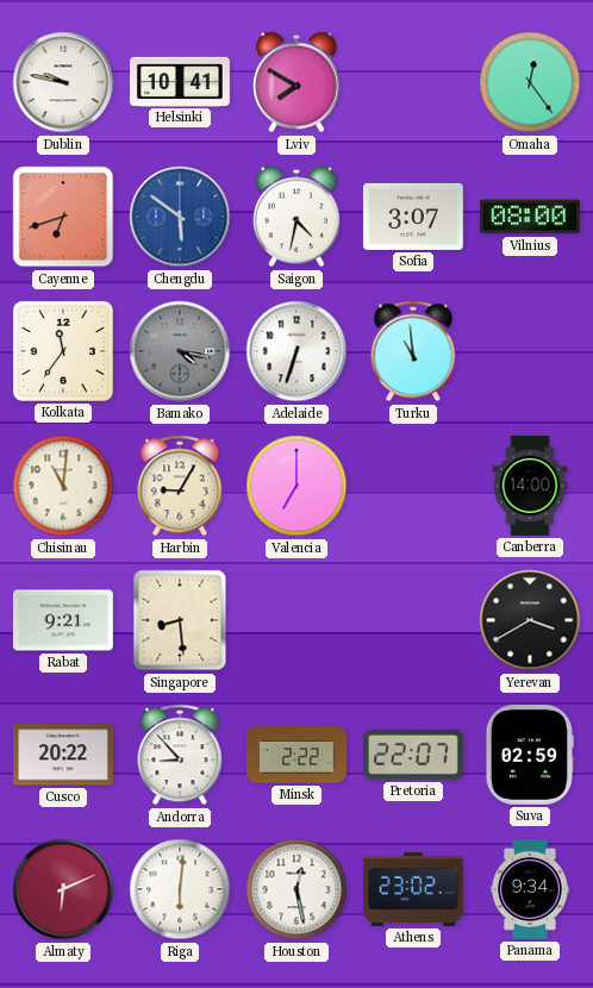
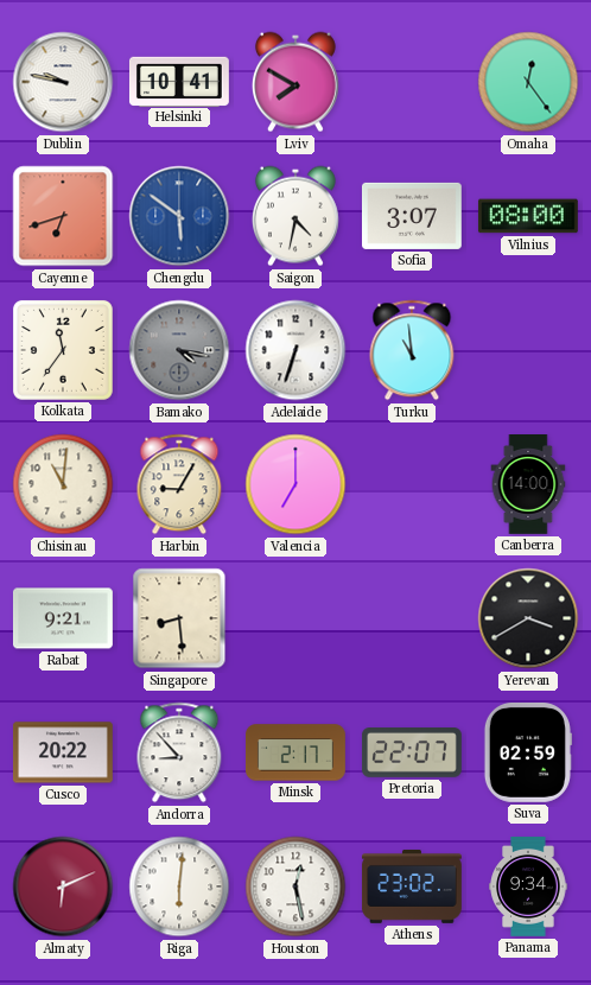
Minsk: 2:22 -> 2:17 (297, 752)
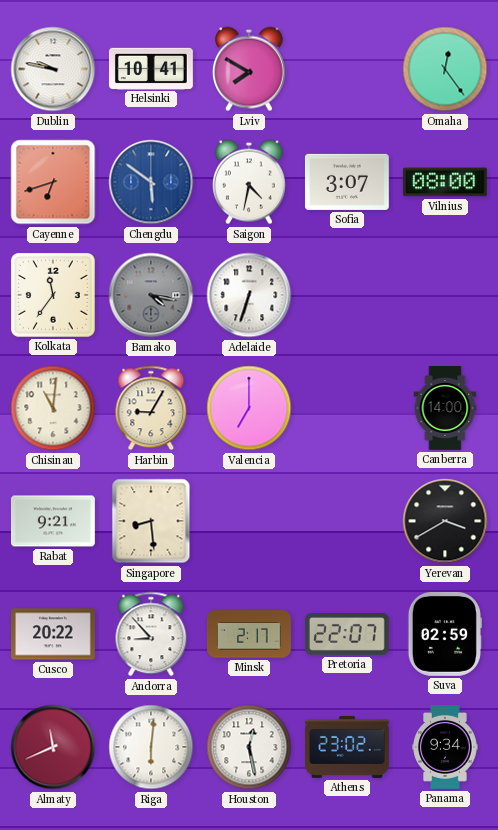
Turku: 10:59 -> none (412, 350)
Almaty: 6:11 -> 11:41 (53, 747)
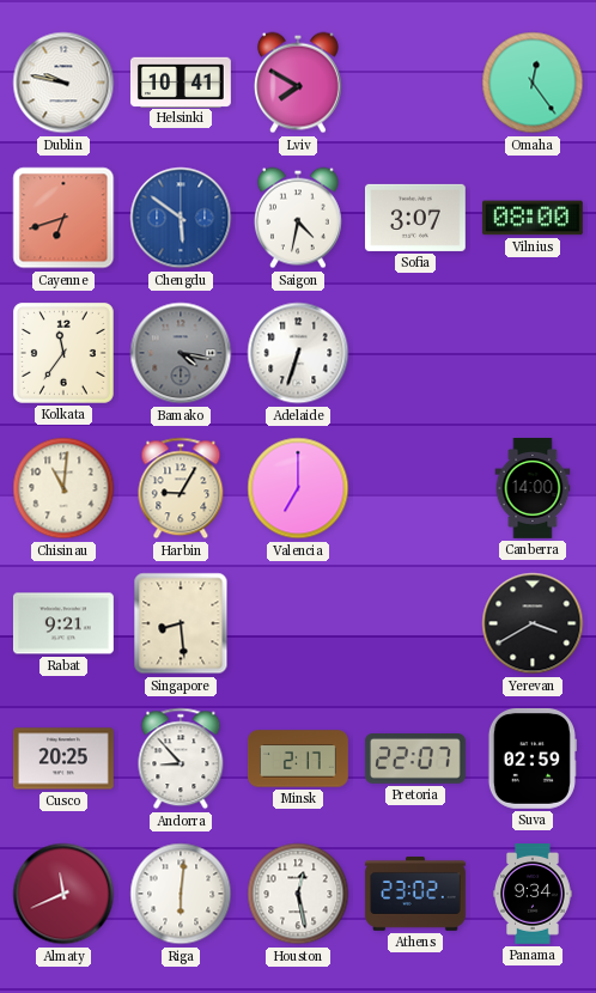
Cusco: 20:22 -> 20:25 (63, 759)
